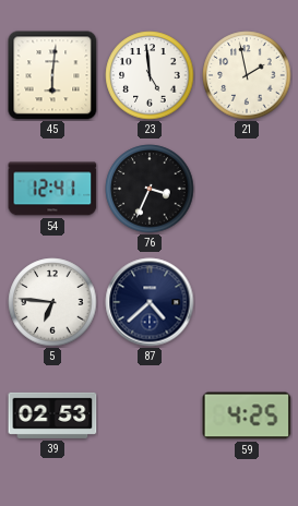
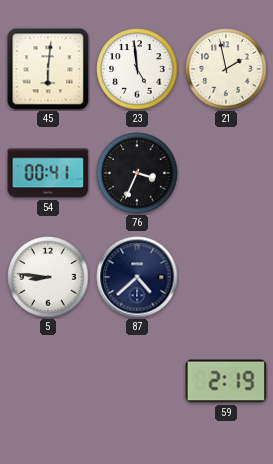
54: 12:41 -> 00:41 (48, 173)
5: 6:46 -> 8:46 (48, 277)
39: 02:53 -> none (52, 415)
59: 4:25 -> 2:19 (226, 381)
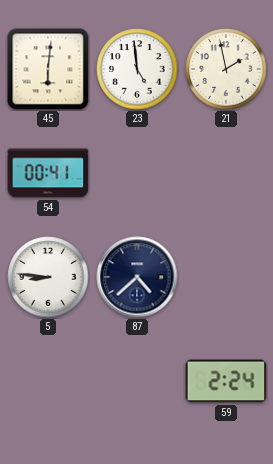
76: 3:34 -> none (137, 173)
59: 2:19 -> 2:24 (226, 381)
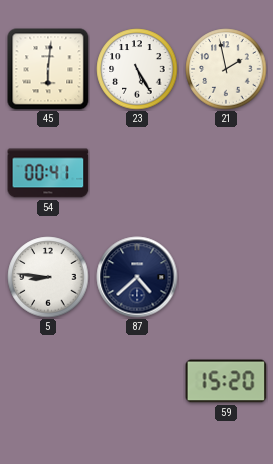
23: 4:59 -> 5:25 (137, 69)
59: 2:24 -> 15:20 (226, 381)
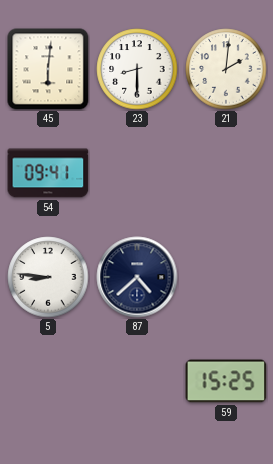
23: 5:25 -> 8:30 (137, 69)
21: 1:58 -> 2:01 (226, 69)
54: 00:41 -> 09:41 (48, 173)
59: 15:20 -> 15:25 (226, 381)
